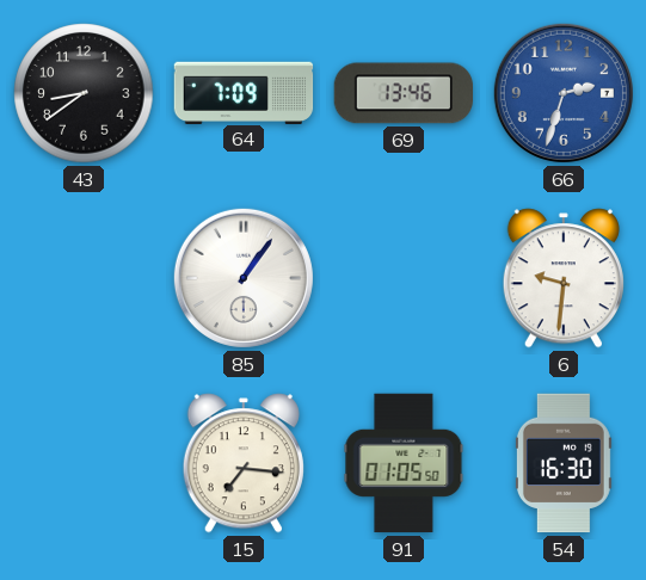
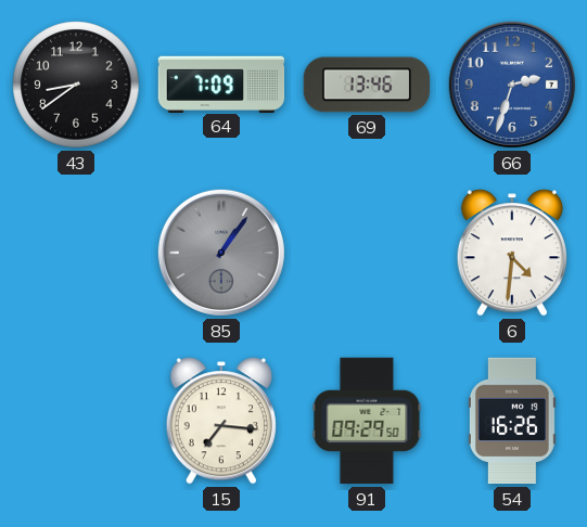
85 dial: white -> grey (221, 253)
6: 9:31 -> 4:31 (512, 253)
91: 01:05 -> 09:29 (367, 421)
54: 16:30 -> 16:26 (512, 421)
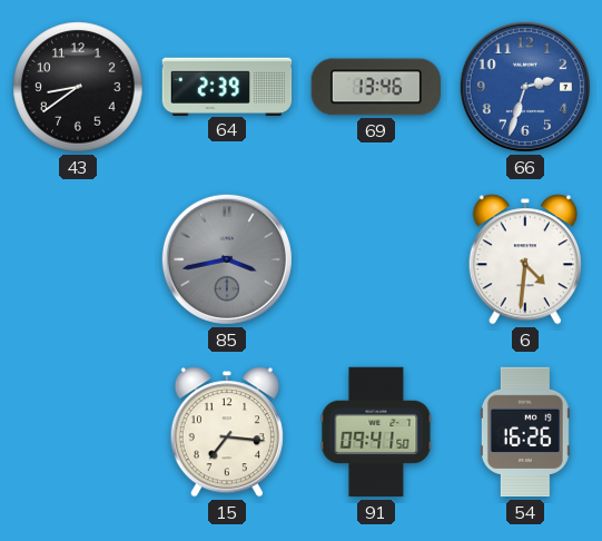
64: 7:09 -> 2:39 (227, 86)
85: 1:06 -> 3:43 (227, 259)
91: 09:29 -> 09:41 (376, 432)
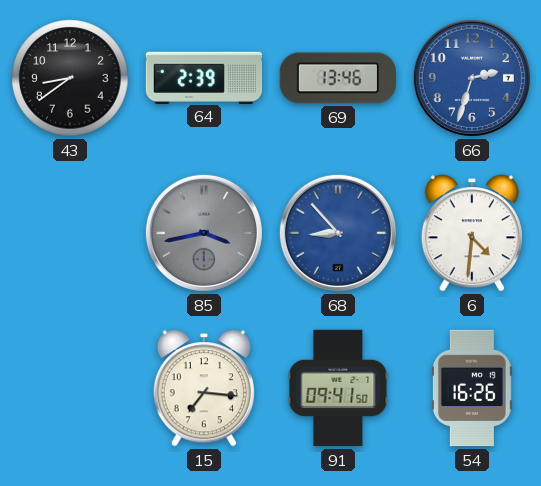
68: none -> 8:53 (338, 233)
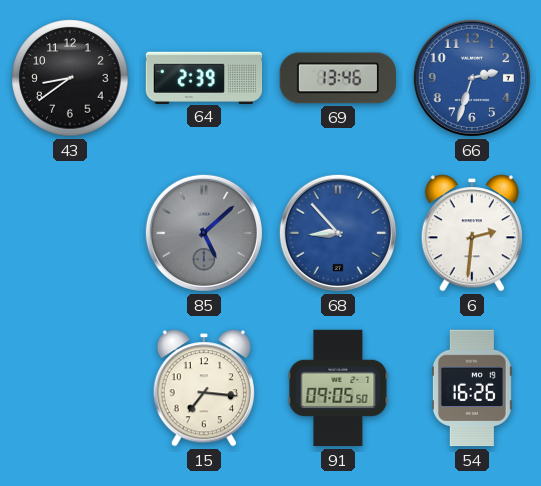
85: 3:43 -> 5:08 (204, 233)
6: 4:31 -> 2:31 (472, 233)
91: 09:41 -> 09:05 (338, 388)
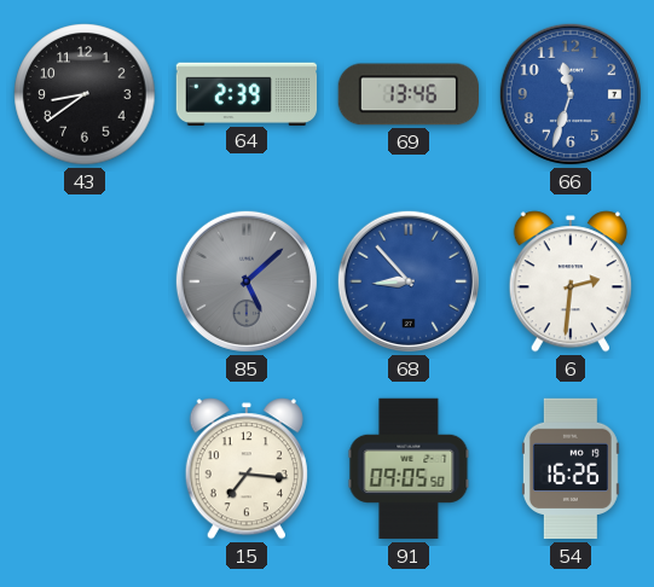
66: 2:33 -> 11:33 (571, 94)
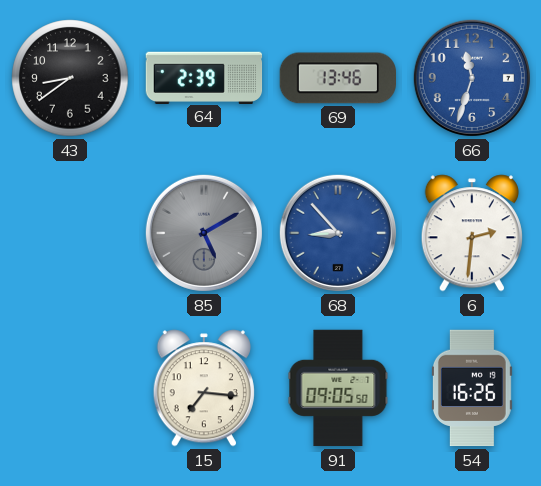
85: 5:08 -> 5:10 (204, 233)
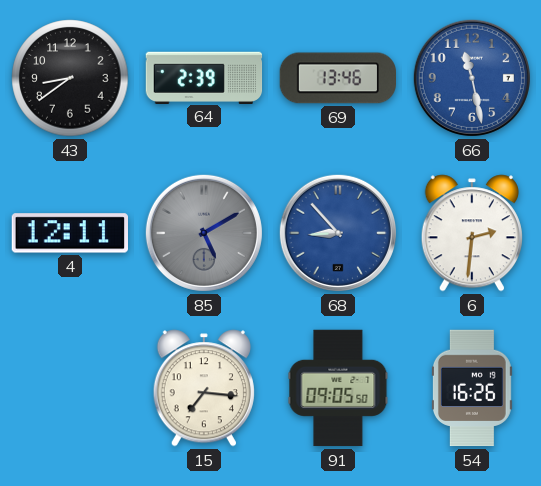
66: 11:33 -> 11:28 (472, 78)
4: none -> 12:11 (69, 233)
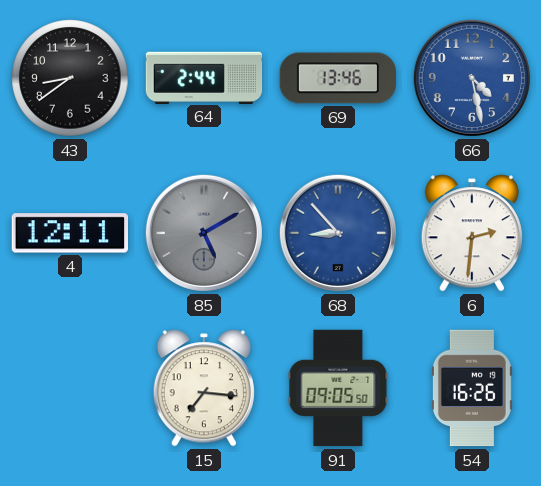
64: 2:39 -> 2:44 (204, 77)
66: 11:28 -> 4:28 (472, 78)
